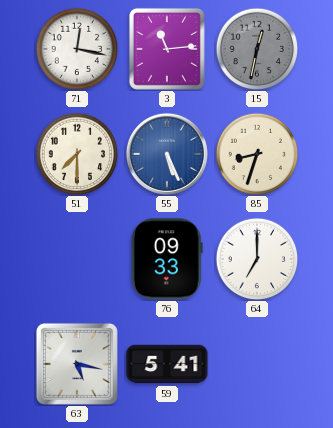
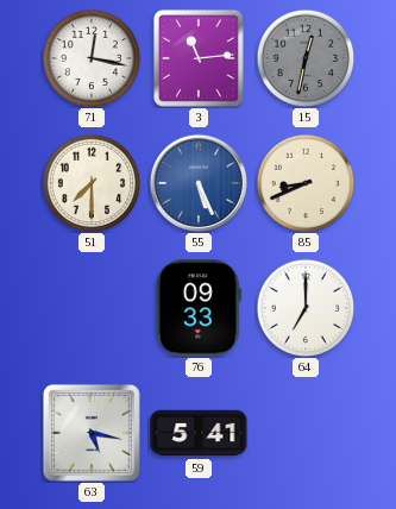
85: 8:33 -> 8:41 (306, 183)
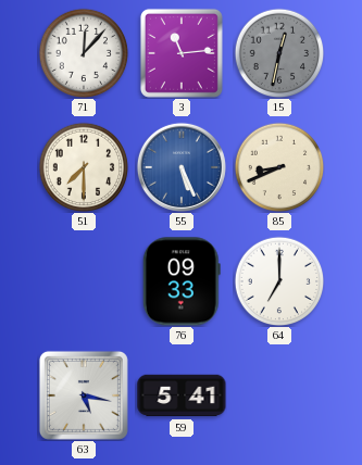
71: 12:17 -> 12:07 (84, 53)
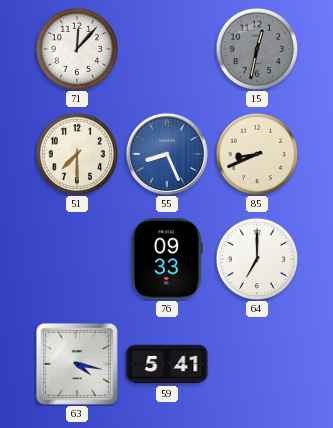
3: 11:14 -> none (182, 53)
55: 5:26 -> 8:26 (167, 154)
63: 5:17 -> 4:17 (77, 364)
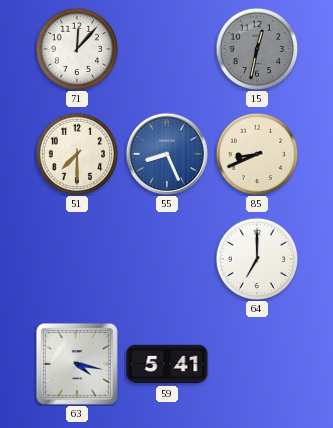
76: 09:33 -> none (167, 259)
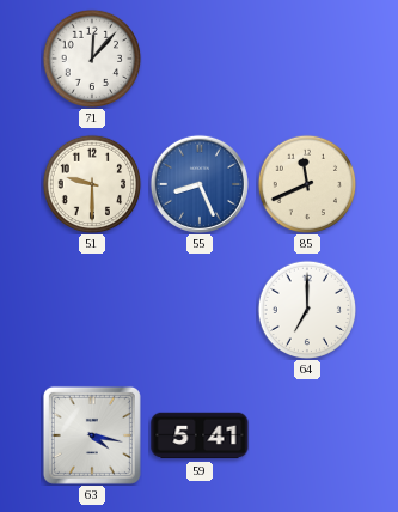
15: 12:32 -> none (257, 49)
51: 7:30 -> 9:30 (92, 184)
85: 8:41 -> 11:41 (307, 184)
